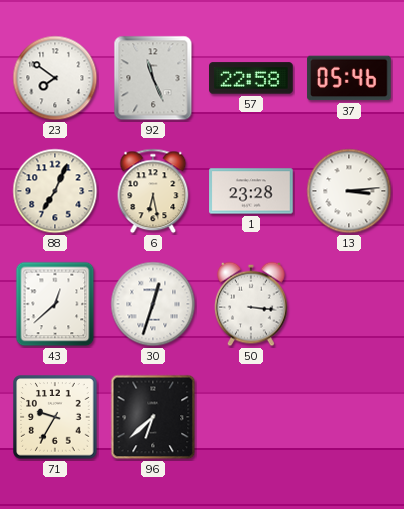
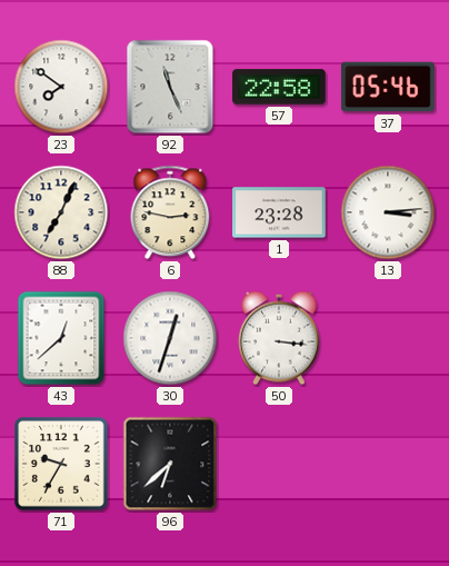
6: 6:28 -> 2:47 (170, 212)
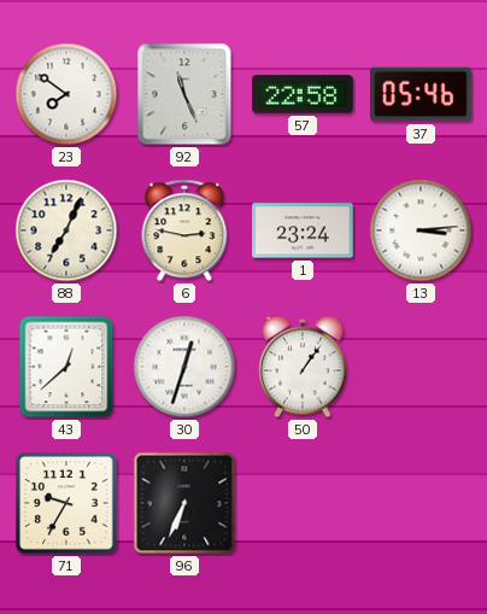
1: 23:28 -> 23:24 (303, 230)
50: 3:16 -> 1:06 (303, 367)
96: 6:38 -> 6:34 (184, 503)
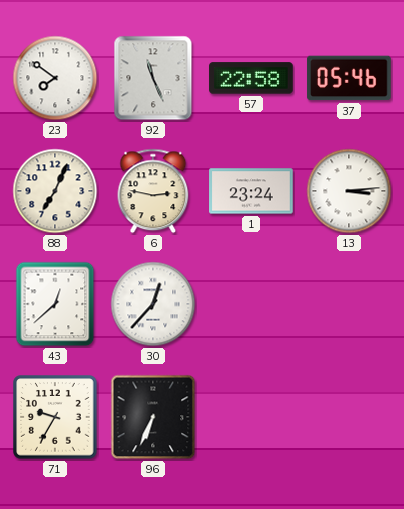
30: 12:33 -> 12:37 (153, 304)
50: 1:06 -> none (303, 367)
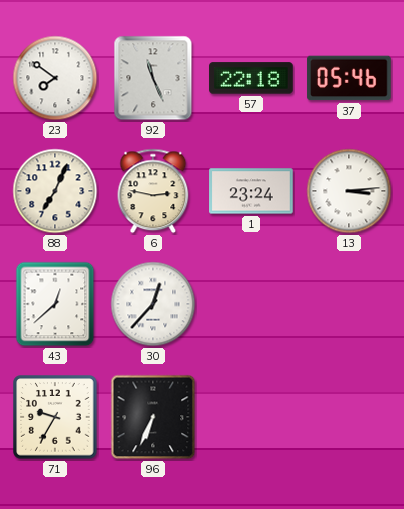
57: 22:58 -> 22:18 (251, 78)
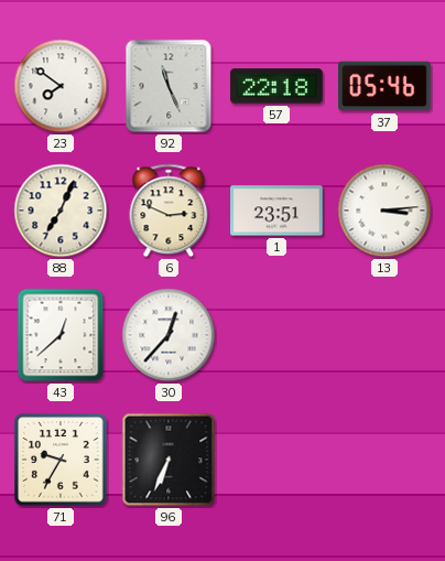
6: 2:47 -> 2:49 (169, 211)
1: 23:24 -> 23:51 (276, 211)
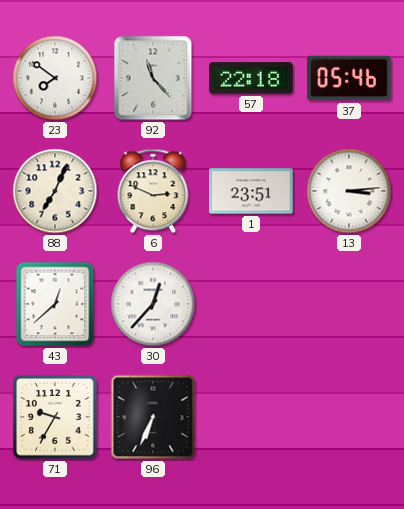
92: 11:26 -> 11:23 (153, 78)
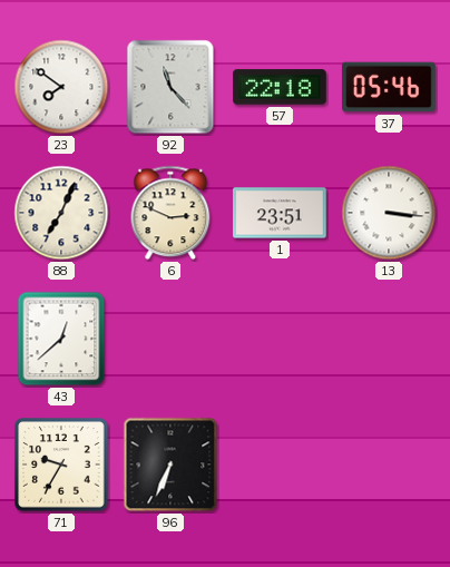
13: 3:14 -> 3:16 (389, 213)
30: 12:37 -> none (153, 304)
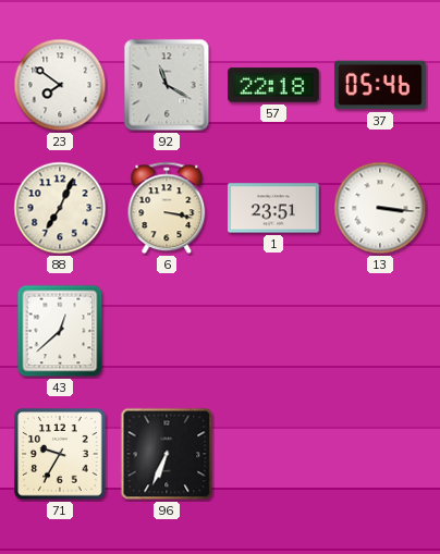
92: 11:23 -> 11:20 (167, 85)
6: 2:49 -> 3:17 (167, 208)
